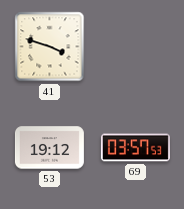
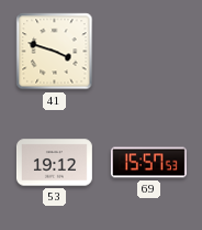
69: 03:57 -> 15:57 (148, 163)
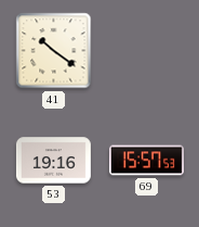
41: 3:48 -> 10:21 (54, 51)
53: 19:12 -> 19:16 (53, 161)
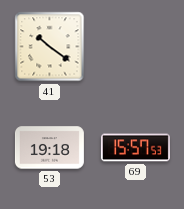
53: 19:16 -> 19:18 (49, 148)
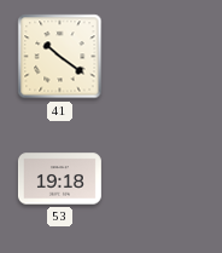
69: 15:57 -> none (135, 148)
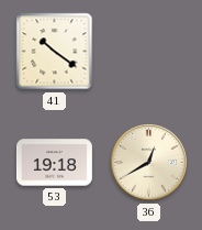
36: none -> 12:40 (149, 163)
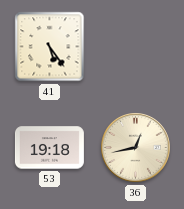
41: 10:21 -> 5:24 (50, 47)
36: 12:40 -> 12:43 (136, 148)
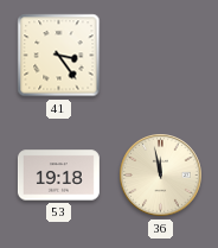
41: 5:24 -> 3:24 (59, 56)
36: 12:43 -> 11:58 (161, 176)
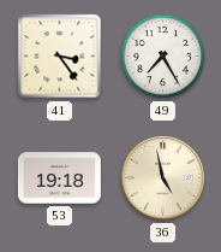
49: none -> 7:25 (163, 57)
36: 11:58 -> 4:58 (163, 178)
